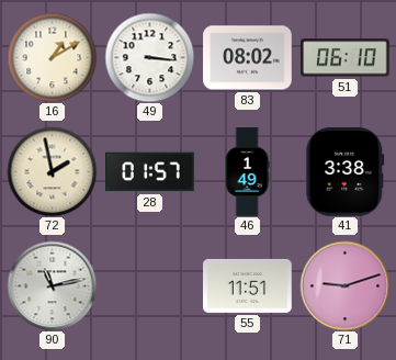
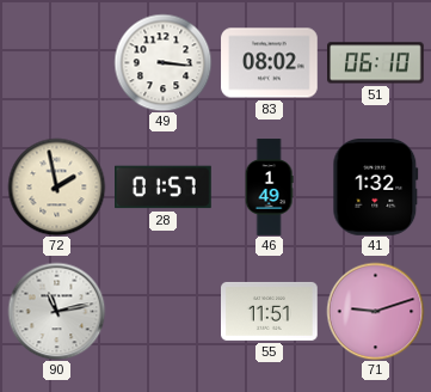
16: 1:10 -> none (52, 57)
41: 3:38 -> 1:32 (376, 188)
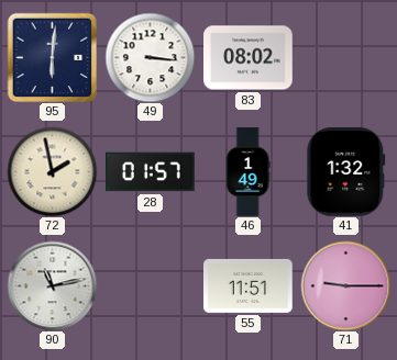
95: none -> 6:01 (52, 57)
51: 06:10 -> none (376, 63)
71: 9:12 -> 9:15 (345, 285)
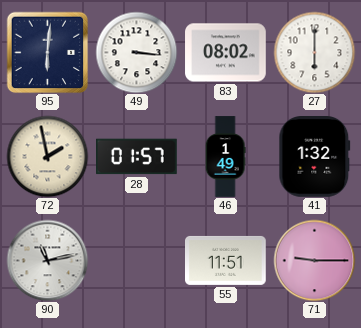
27: none -> 6:00 (314, 52)
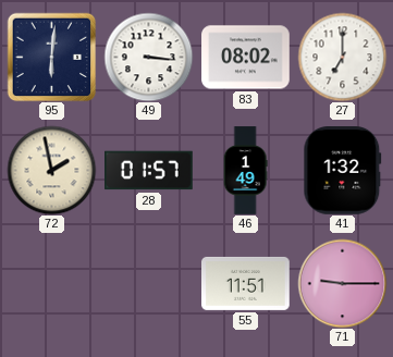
27: 6:00 -> 7:00 (342, 57)
90: 11:13 -> none (47, 260)
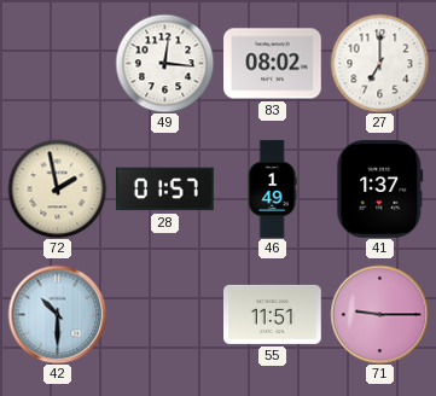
95: 6:01 -> none (51, 57)
49: 3:16 -> 12:16 (164, 63)
41: 1:32 -> 1:37 (380, 190)
42: none -> 10:30 (57, 314)
